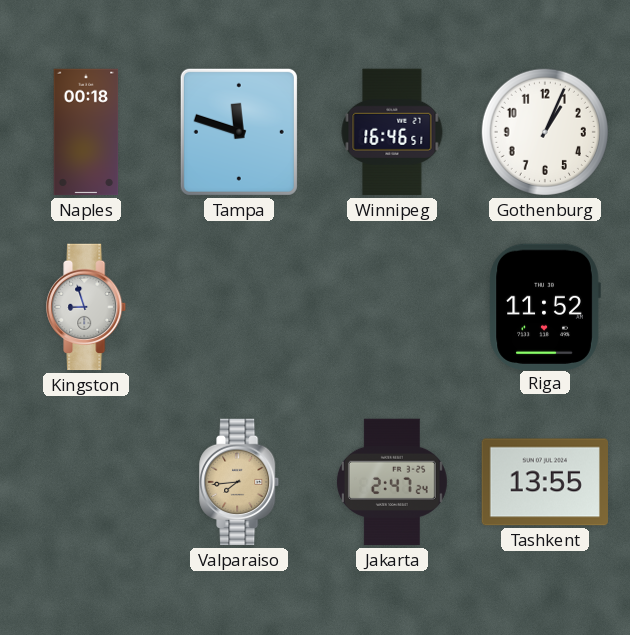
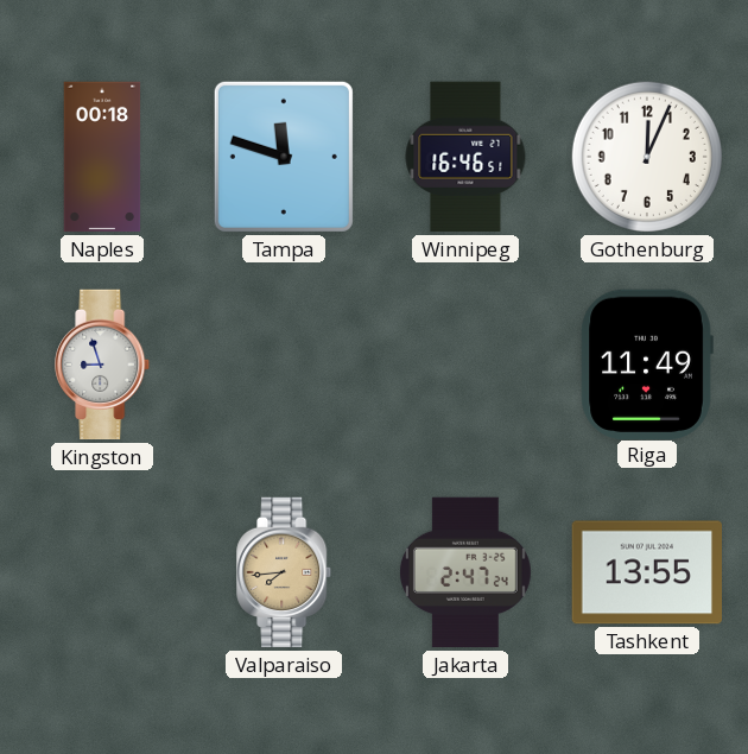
Gothenburg: 1:04 -> 12:04 (647, 157)
Riga: 11:52 -> 11:49 (647, 363)
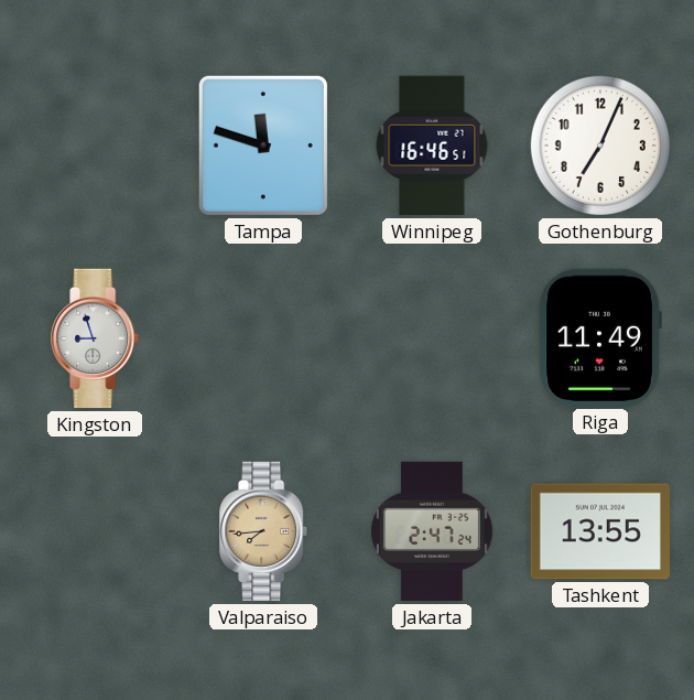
Naples: 00:18 -> none (102, 157)
Gothenburg: 12:04 -> 7:04 (600, 146)
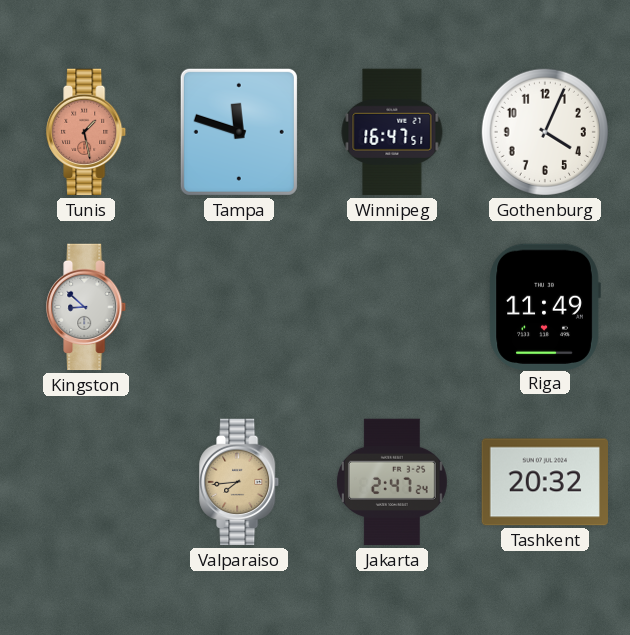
Tunis: none -> 1:28 (87, 132)
Winnipeg: 16:46 -> 16:47 (392, 132)
Gothenburg: 7:04 -> 4:04 (545, 132)
Kingston: 8:57 -> 8:52 (87, 307)
Tashkent: 13:55 -> 20:32 (544, 482)
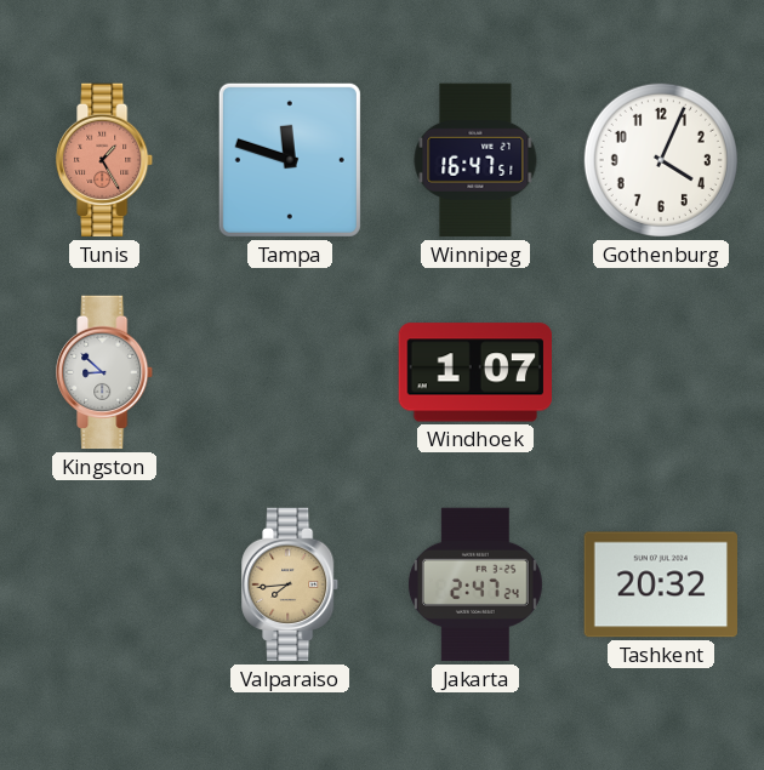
Tunis: 1:28 -> 1:25 (106, 160)
Windhoek: none -> 1:07 (474, 372)
Riga: 11:49 -> none (545, 306)
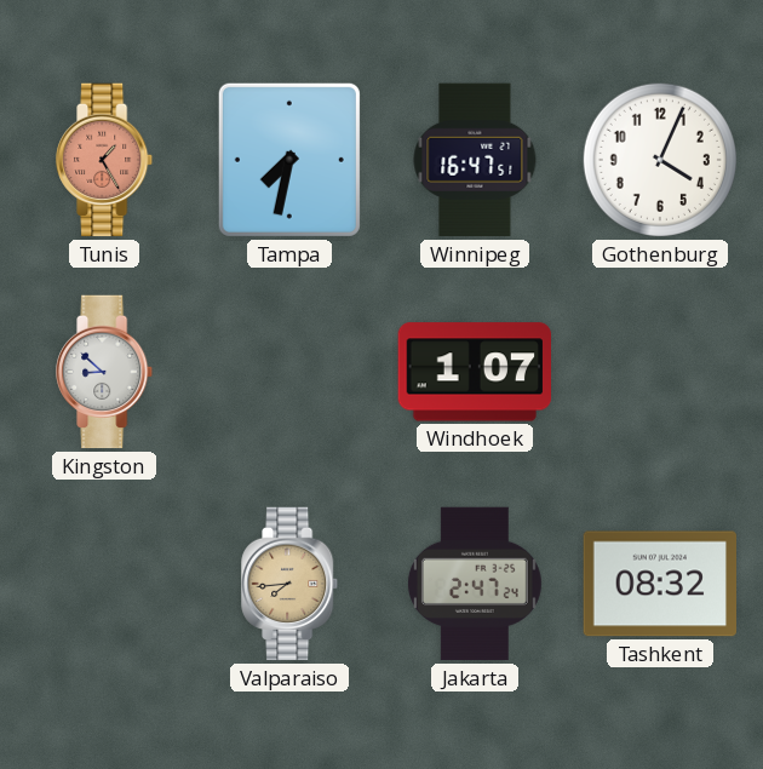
Tampa: 11:48 -> 7:32 (289, 160)
Tashkent: 20:32 -> 08:32 (659, 584)
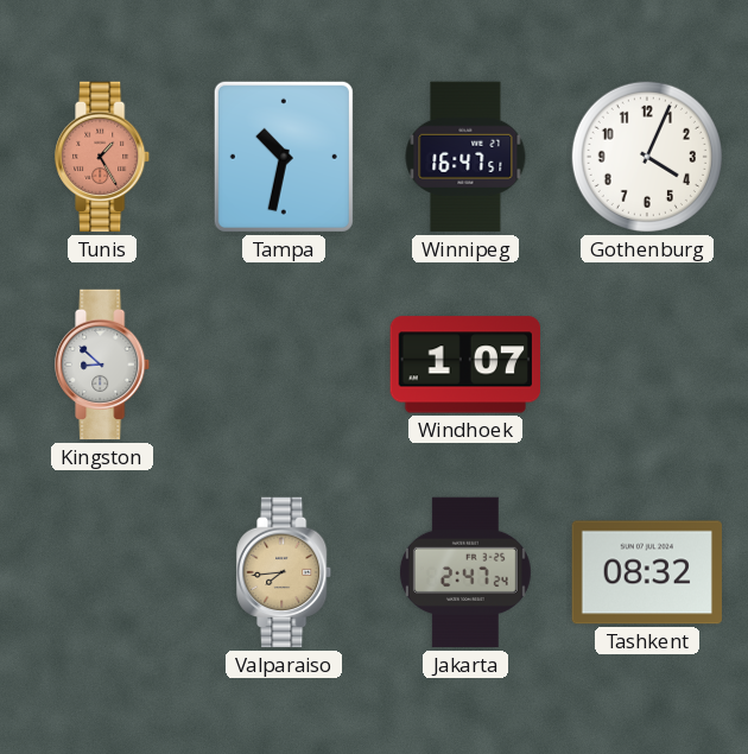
Tampa: 7:32 -> 10:32 (284, 157)
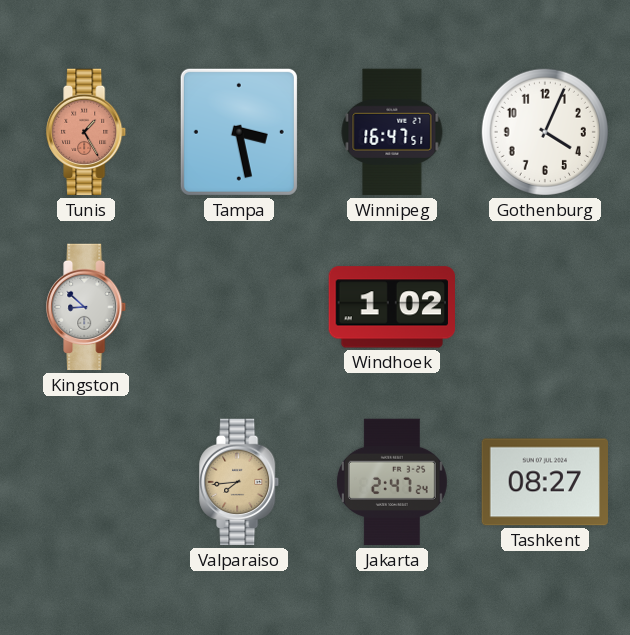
Tampa: 10:32 -> 3:28 (239, 132)
Windhoek: 1:07 -> 1:02 (391, 307)
Tashkent: 08:32 -> 08:27 (544, 482)
